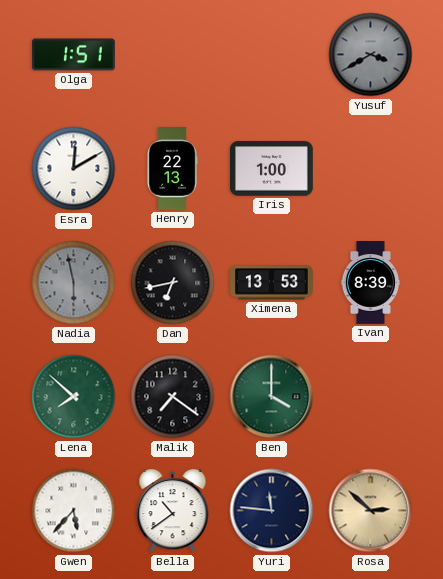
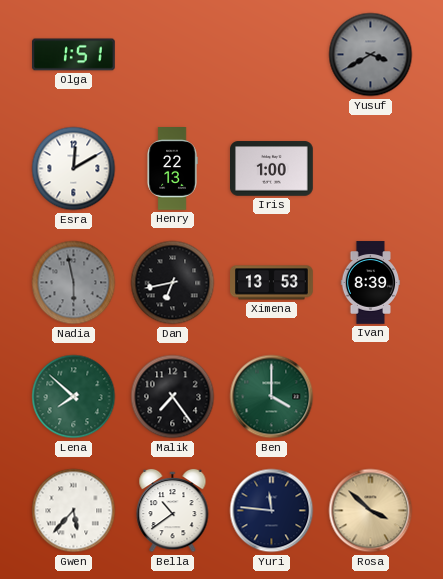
Malik: 7:21 -> 7:24 (173, 397)
Rosa: 2:52 -> 3:52 (371, 511)
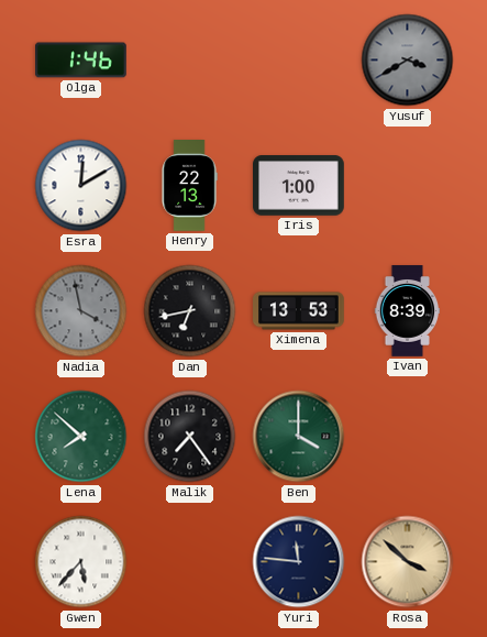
Olga: 1:51 -> 1:46 (81, 61)
Nadia: 5:58 -> 3:58 (81, 311)
Bella: 10:39 -> none (173, 511)
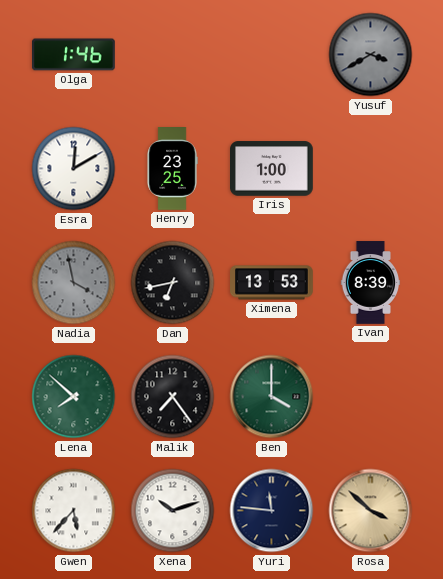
Henry: 22:13 -> 23:25 (172, 169)
Xena: none -> 10:12 (173, 511)
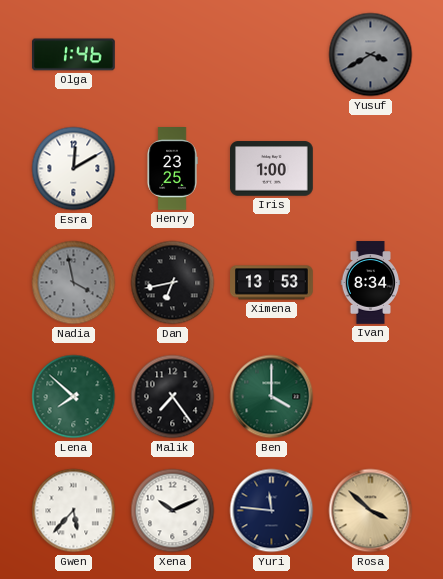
Ivan: 8:39 -> 8:34 (371, 283)
Xena: 10:12 -> 10:11 (173, 511)
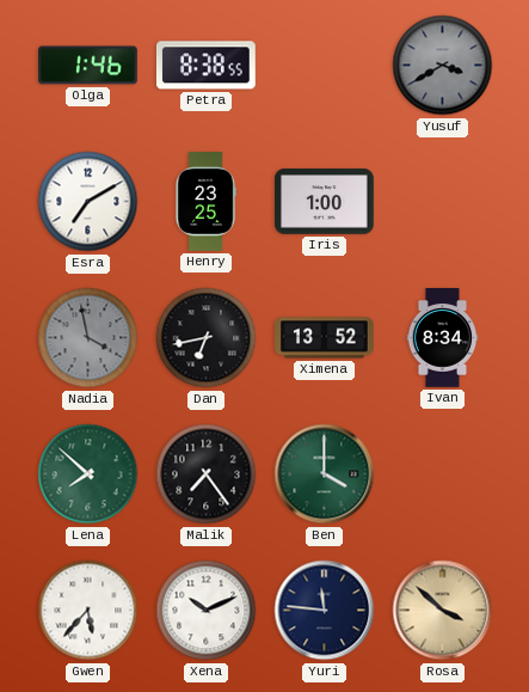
Petra: none -> 8:38 (205, 66)
Esra: 12:10 -> 7:10 (88, 202)
Ximena: 13:53 -> 13:52 (325, 338)
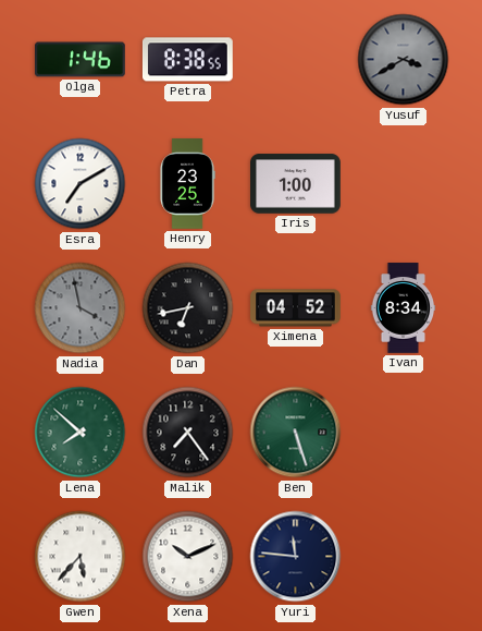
Ximena: 13:52 -> 04:52 (296, 308)
Ben: 4:00 -> 5:27 (296, 433)
Rosa: 3:52 -> none (443, 611)
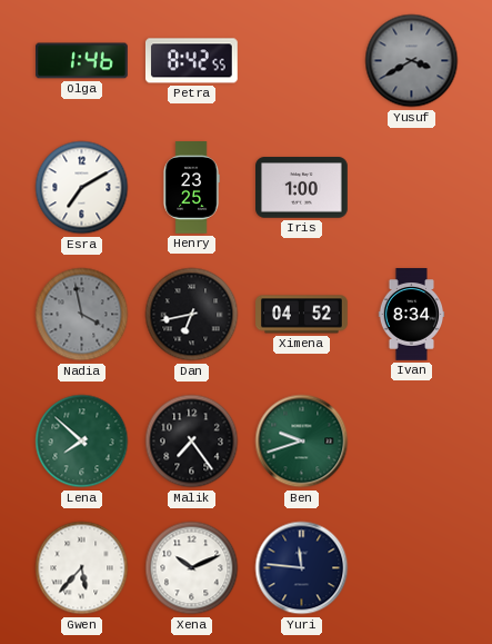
Petra: 8:38 -> 8:42 (191, 61)
Ben: 5:27 -> 9:42 (302, 442)
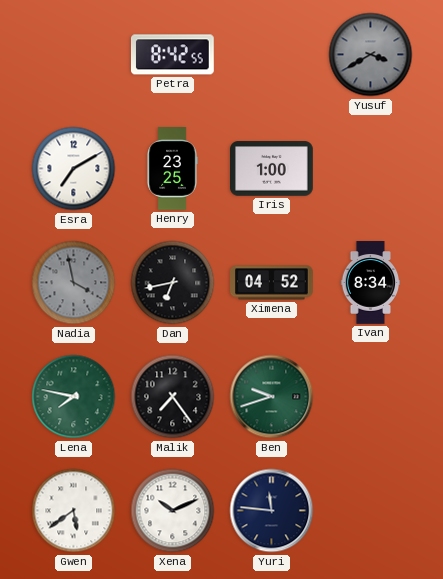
Olga: 1:46 -> none (82, 61)
Lena: 7:52 -> 7:47 (74, 397)
Gwen: 5:37 -> 5:39 (74, 511)
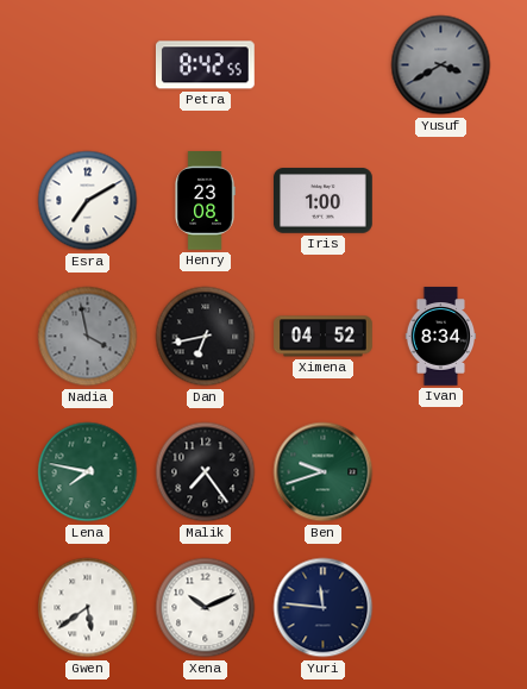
Henry: 23:25 -> 23:08 (205, 201)
